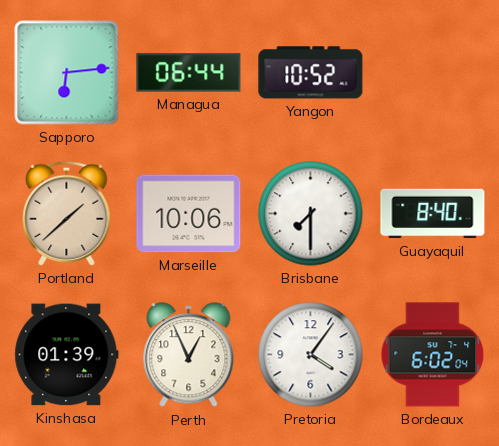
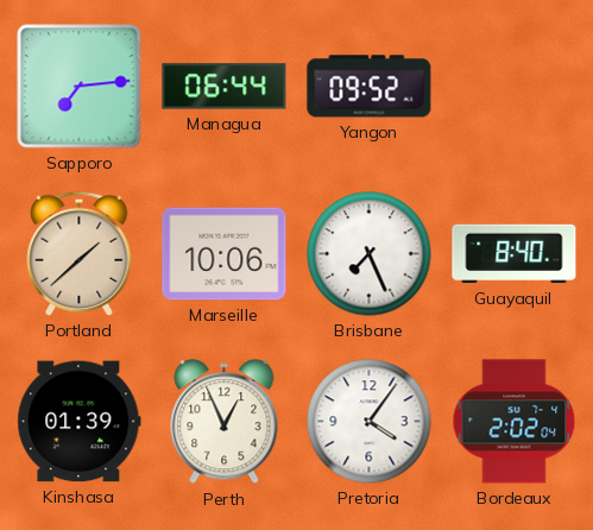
Sapporo: 6:14 -> 7:14 (80, 87)
Yangon: 10:52 -> 09:52 (370, 87)
Brisbane: 7:30 -> 7:26 (370, 254)
Bordeaux: 6:02 -> 2:02 (515, 422)
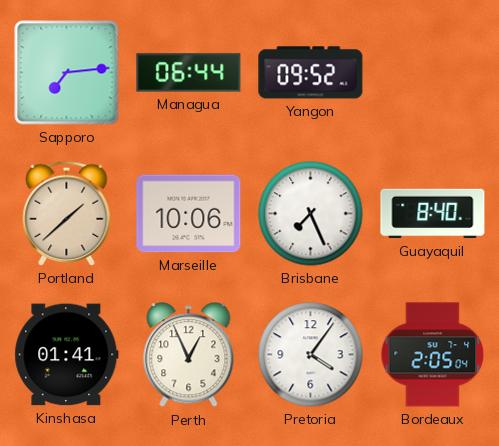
Kinshasa: 01:39 -> 01:41 (67, 355)
Bordeaux: 2:02 -> 2:05 (433, 355)
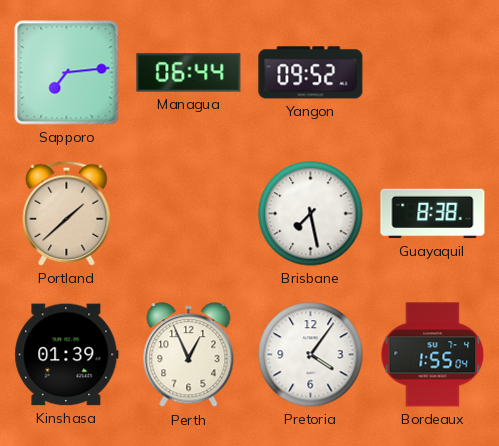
Marseille: 10:06 -> none (189, 214)
Brisbane: 7:26 -> 7:28 (311, 214)
Guayaquil: 8:40 -> 8:38 (433, 214)
Kinshasa: 01:41 -> 01:39 (67, 355)
Bordeaux: 2:05 -> 1:55 (433, 355)
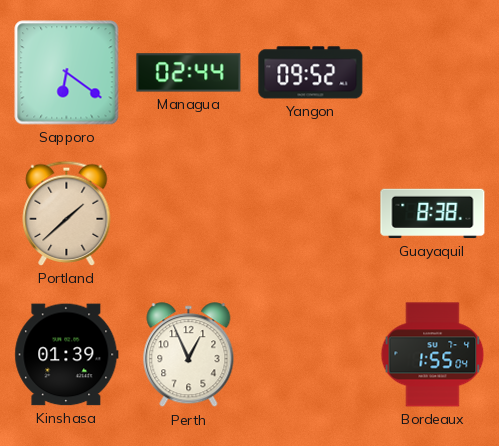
Sapporo: 7:14 -> 6:21 (67, 73)
Managua: 06:44 -> 02:44 (189, 73)
Brisbane: 7:28 -> none (311, 214)
Pretoria: 4:06 -> none (311, 355)
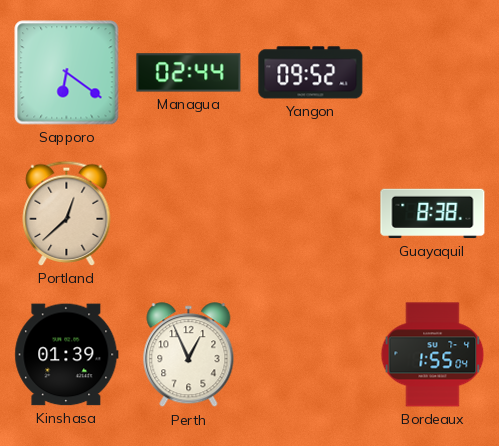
Portland: 1:38 -> 12:38 (67, 213)
